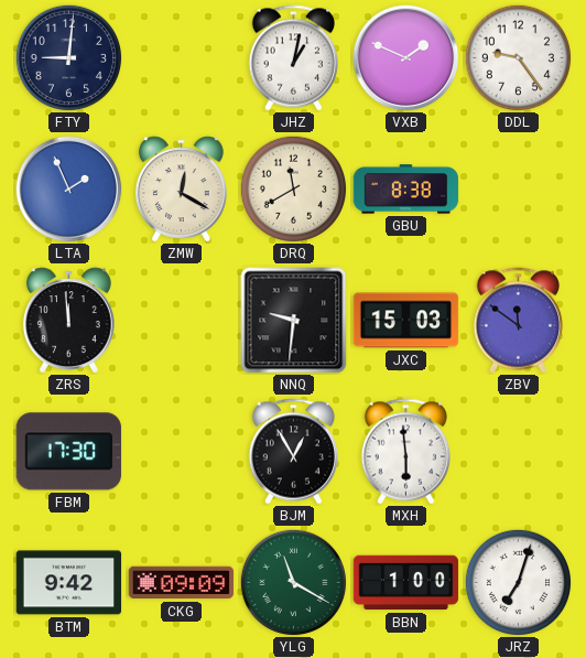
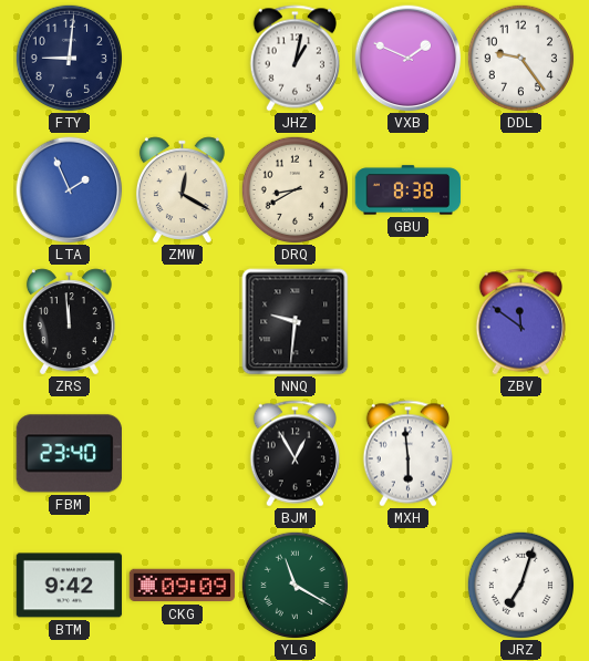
DRQ: 11:40 -> 8:40 (294, 189)
JXC: 15:03 -> none (406, 321)
FBM: 17:30 -> 23:40 (69, 454)
BBN: 1:00 -> none (406, 583)
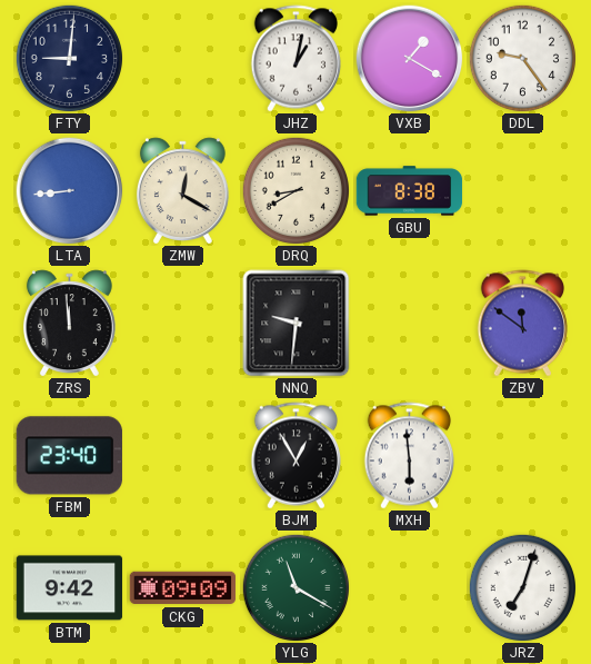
VXB: 1:49 -> 1:20 (410, 59)
LTA: 1:56 -> 8:44 (70, 191)
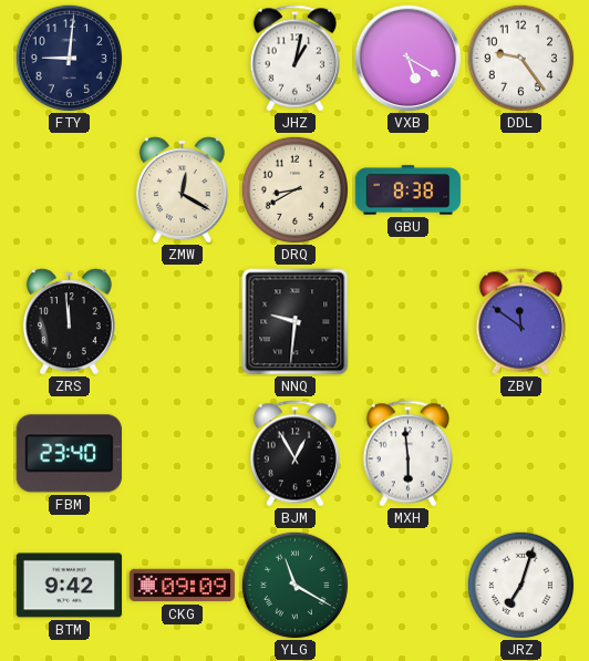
VXB: 1:20 -> 5:20 (409, 59)
LTA: 8:44 -> none (70, 191)
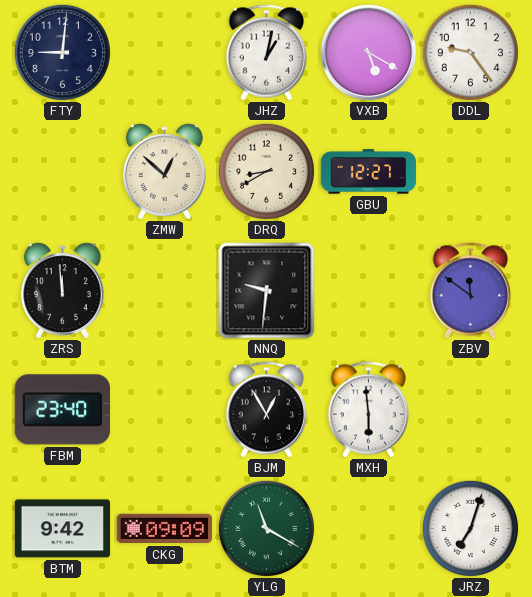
ZMW: 12:20 -> 12:52 (164, 171)
GBU: 8:38 -> 12:27 (369, 172)
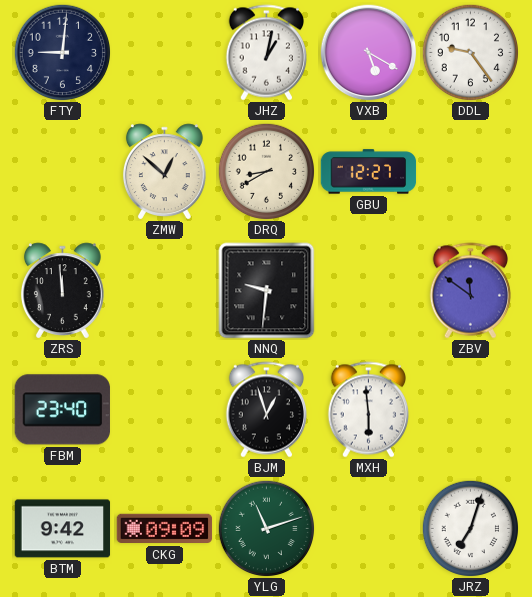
BJM: 12:55 -> 12:57 (266, 410)
YLG: 11:20 -> 11:12 (266, 528)
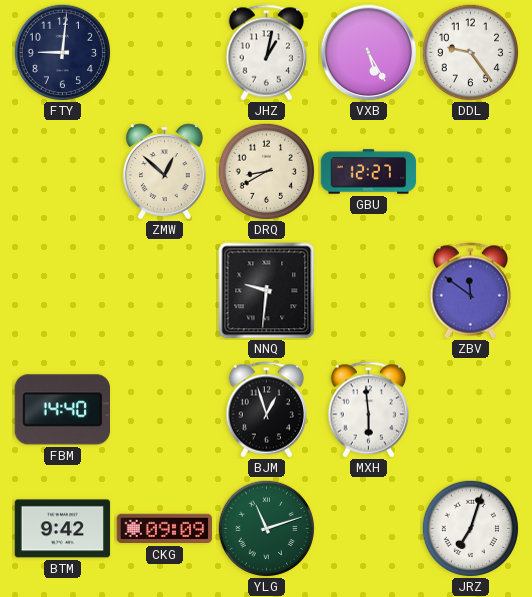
VXB: 5:20 -> 5:25 (369, 53)
ZRS: 11:59 -> none (62, 290)
FBM: 23:40 -> 14:40 (62, 410)
